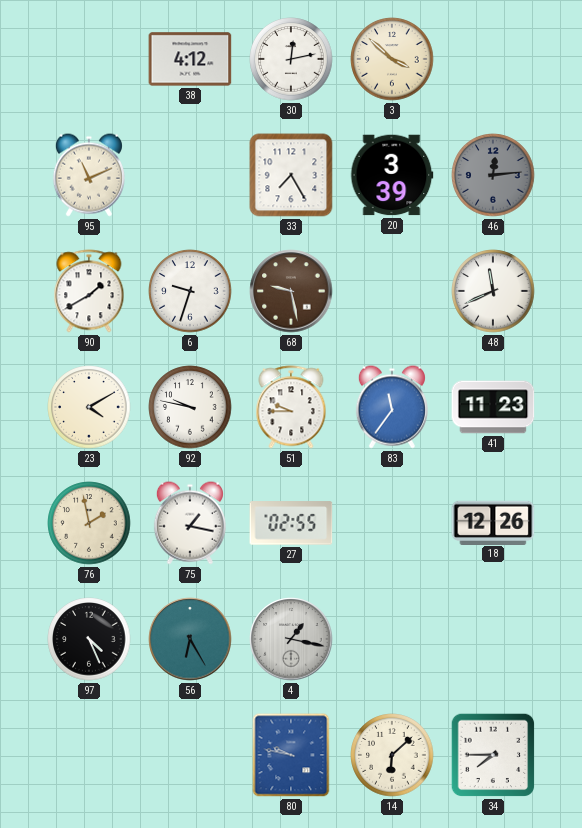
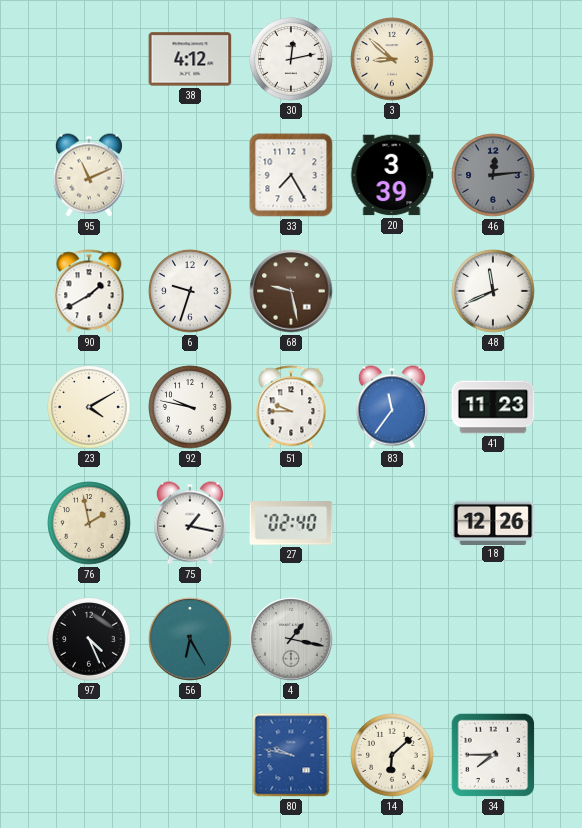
3: 3:52 -> 8:52 (392, 59)
27: 02:55 -> 02:40 (291, 523)
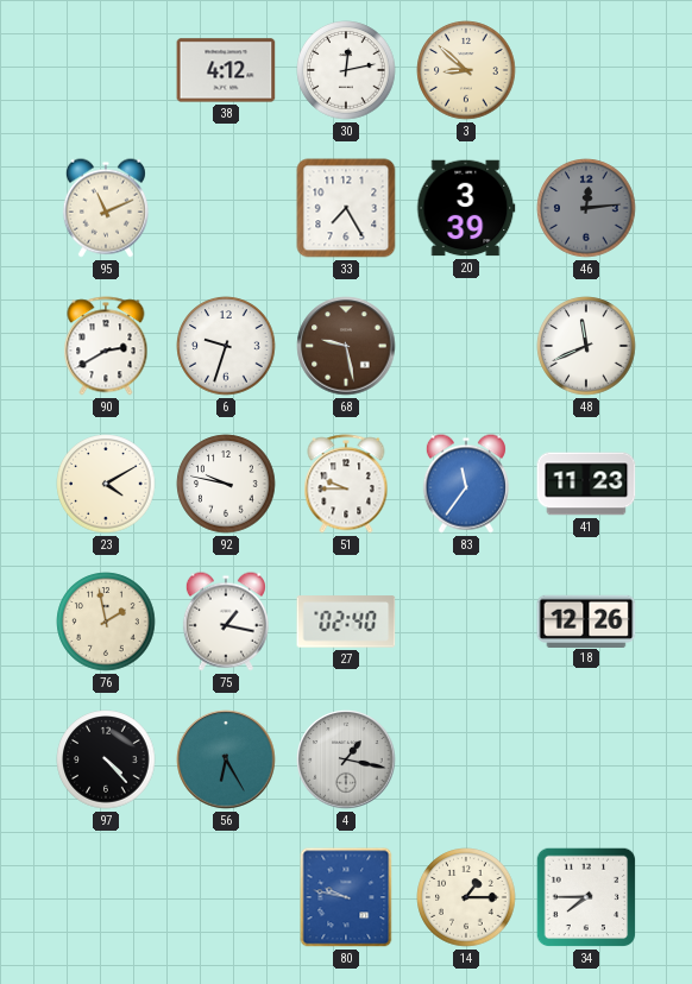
90: 1:40 -> 2:40 (106, 346)
97: 4:26 -> 4:23 (106, 759)
14: 6:08 -> 1:15 (466, 897)
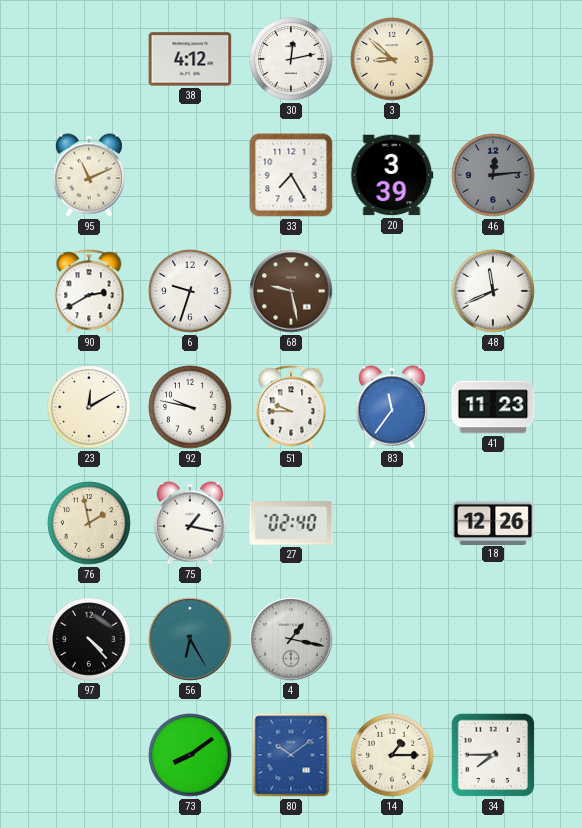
23: 4:10 -> 12:10 (89, 407)
73: none -> 8:09 (190, 755)
80: 9:47 -> 10:09 (291, 755)
